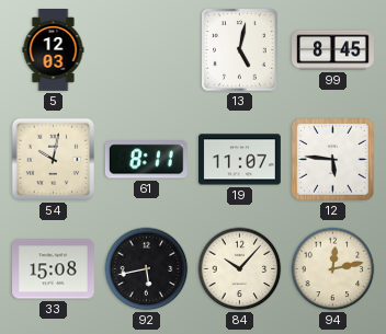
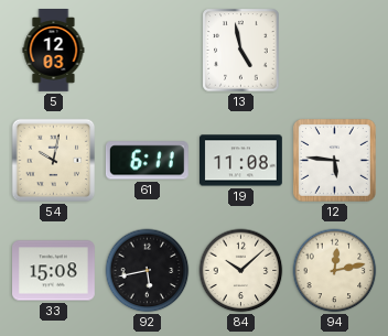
13: 5:02 -> 4:58 (241, 51)
99: 8:45 -> none (333, 50)
61: 8:11 -> 6:11 (147, 161)
19: 11:07 -> 11:08 (241, 161)
84: 10:07 -> 10:08 (241, 271)
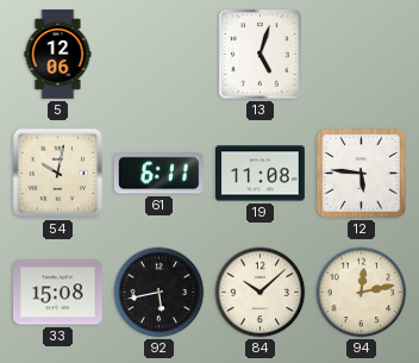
5: 12:03 -> 12:06 (58, 55)
13: 4:58 -> 5:03 (261, 55)
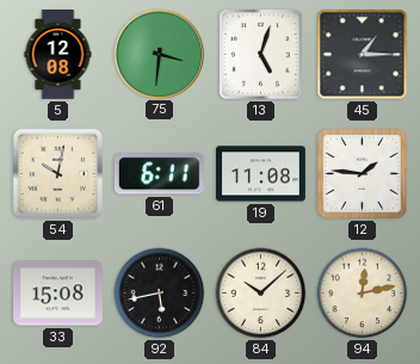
5: 12:06 -> 12:08 (58, 55)
75: none -> 3:31 (159, 54)
45: none -> 1:15 (363, 55)
12: 5:46 -> 1:46 (363, 174)
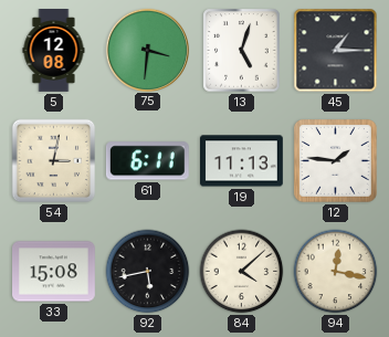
54: 10:02 -> 3:02 (54, 161)
19: 11:08 -> 11:13 (242, 161)
84: 10:08 -> 4:08 (242, 272)
94: 12:13 -> 12:17 (336, 272)
